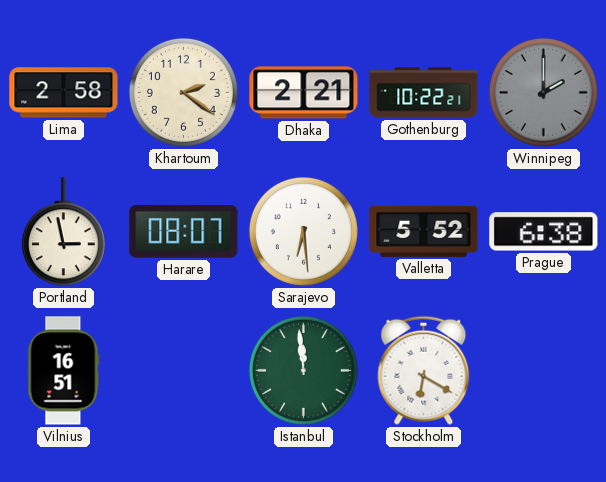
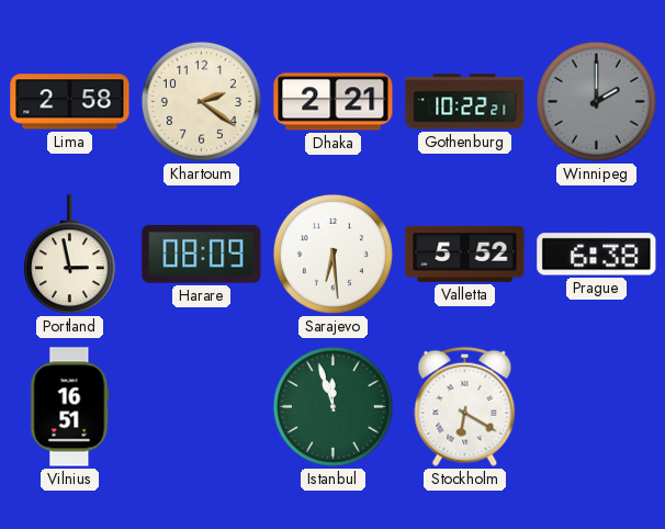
Harare: 08:07 -> 08:09 (202, 254)
Istanbul: 11:59 -> 11:57 (332, 406)
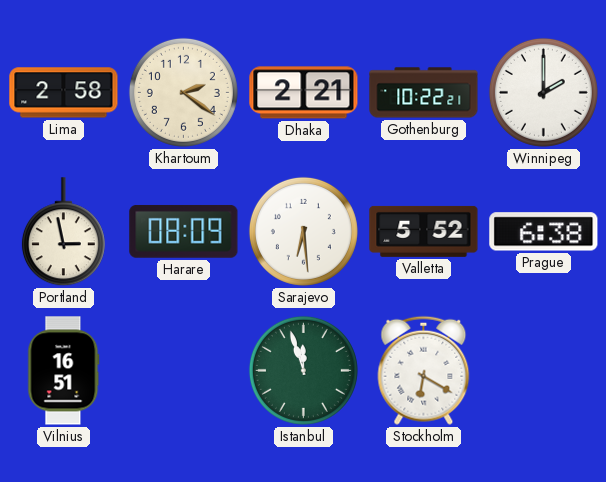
Winnipeg dial: grey -> white (543, 92)
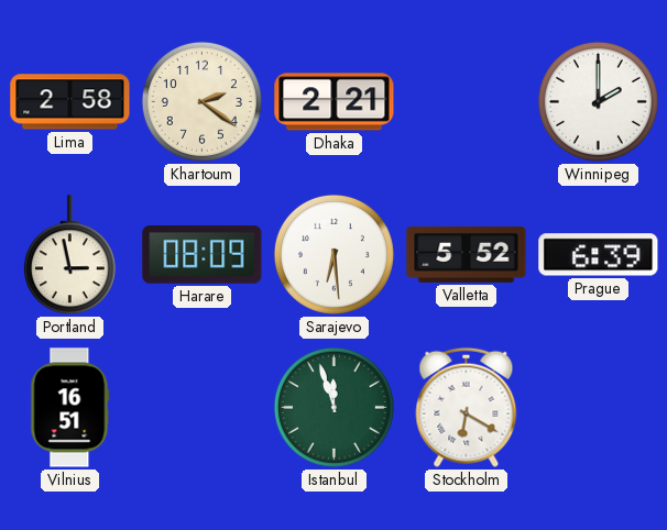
Gothenburg: 10:22 -> none (424, 93)
Prague: 6:38 -> 6:39 (599, 255)
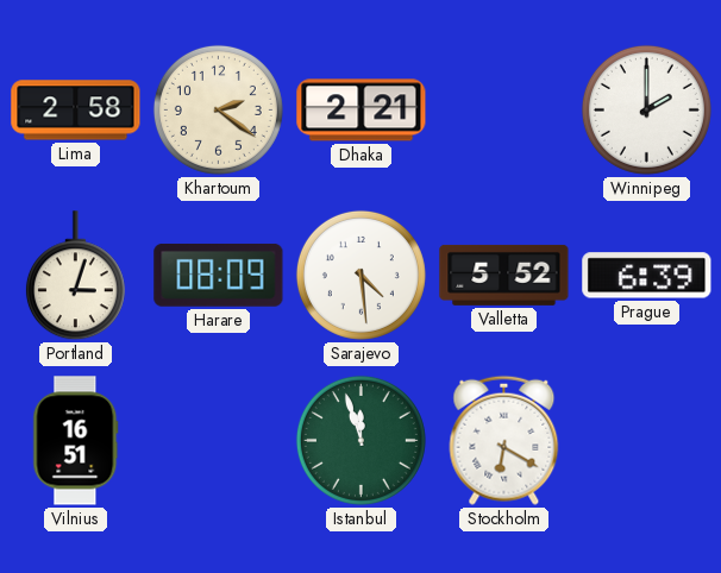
Portland: 2:58 -> 3:03 (75, 276)
Sarajevo: 6:29 -> 4:29 (360, 275)
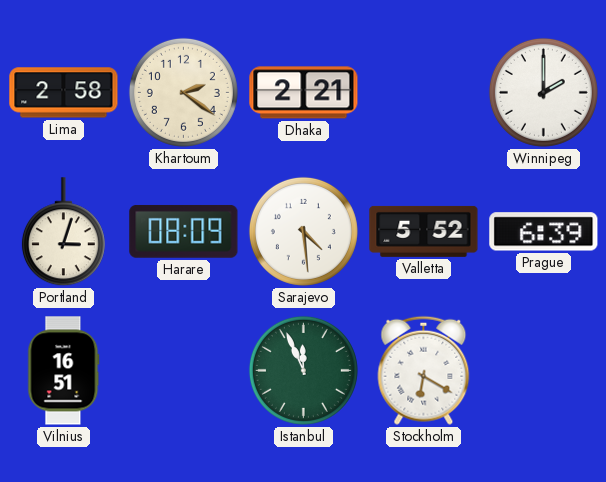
Istanbul: 11:57 -> 11:56 (303, 370)
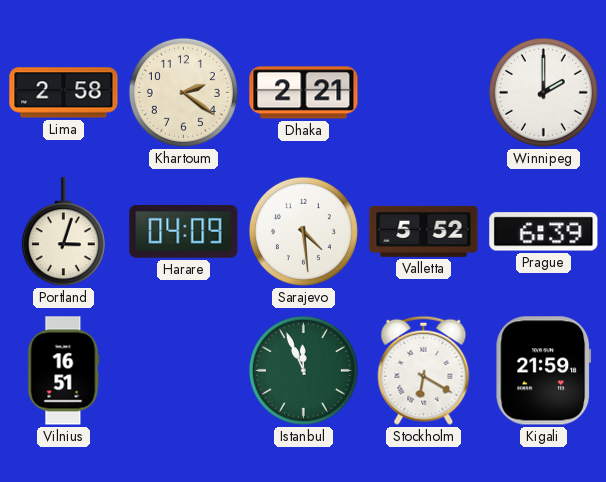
Harare: 08:09 -> 04:09 (184, 231)
Kigali: none -> 21:59 (544, 371)
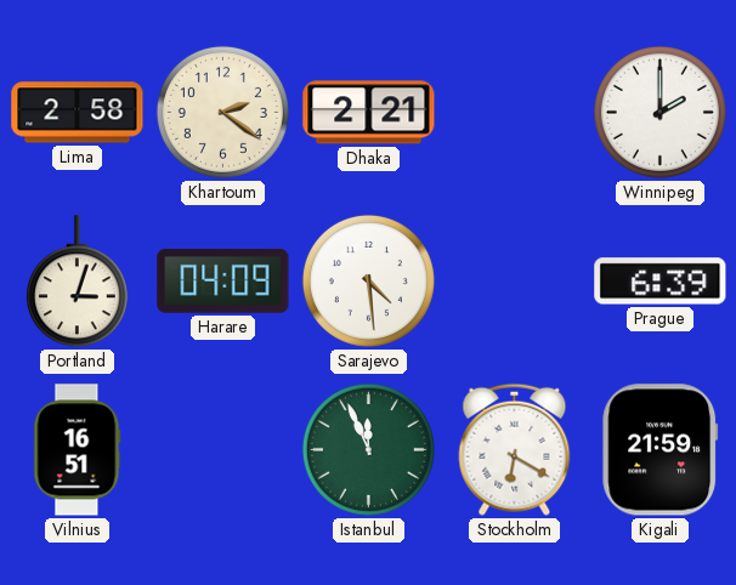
Valletta: 5:52 -> none (424, 231)
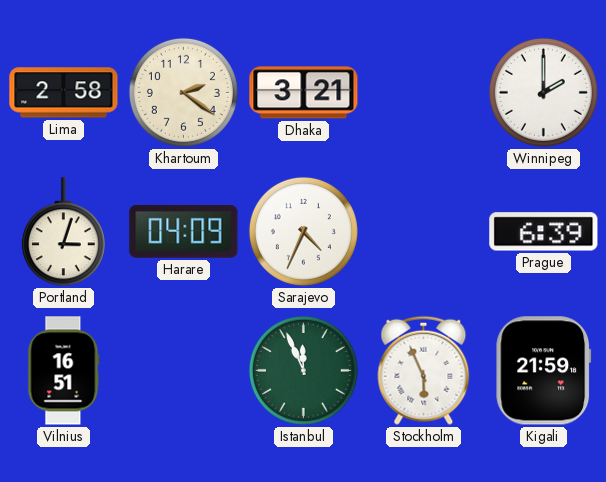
Dhaka: 2:21 -> 3:21 (304, 93)
Sarajevo: 4:29 -> 4:34 (303, 231)
Stockholm: 6:20 -> 5:56 (424, 370)
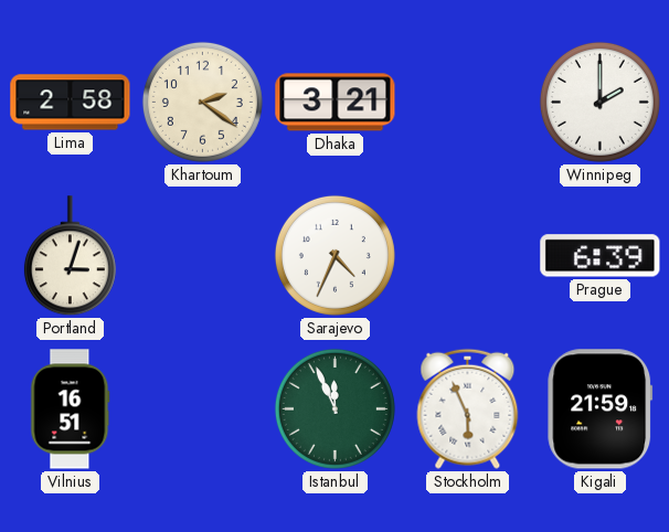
Harare: 04:09 -> none (184, 231)
